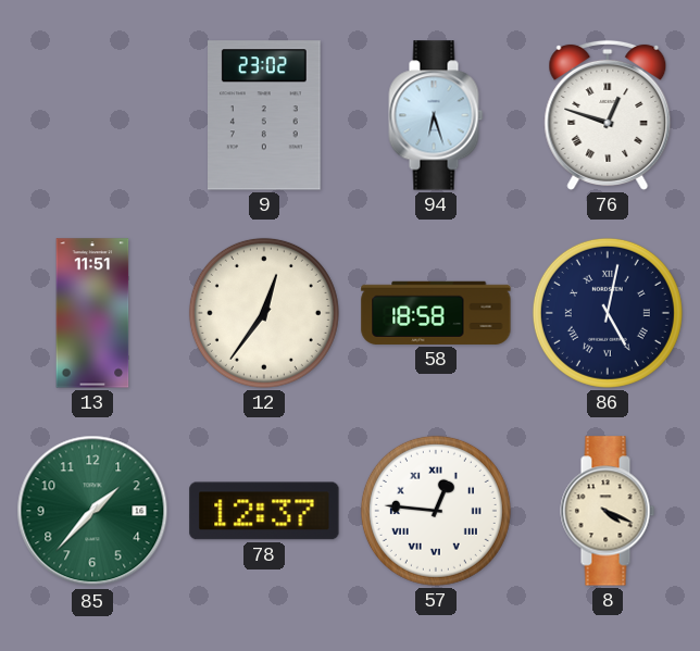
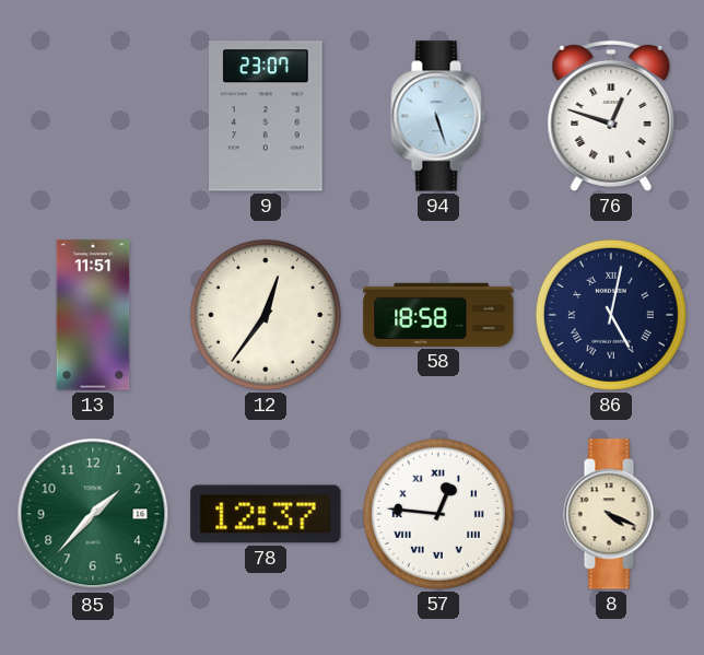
9: 23:02 -> 23:07 (267, 116)
94: 6:27 -> 5:27 (438, 116)
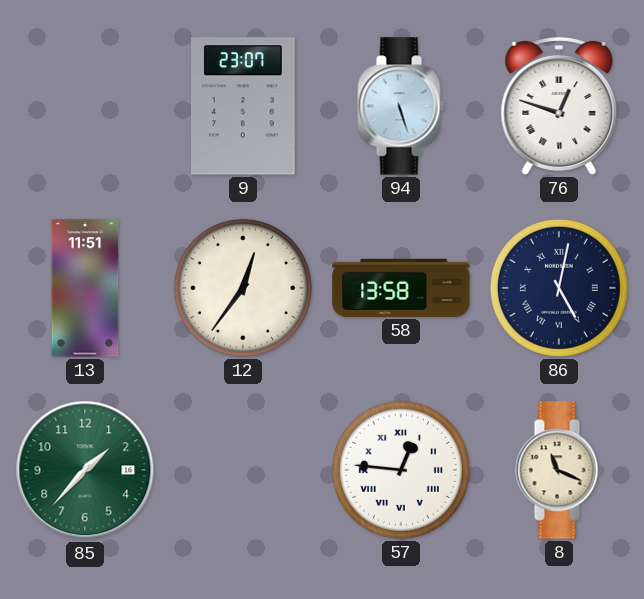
58: 18:58 -> 13:58 (401, 288)
78: 12:37 -> none (266, 514)
8: 4:19 -> 11:19 (559, 470)
